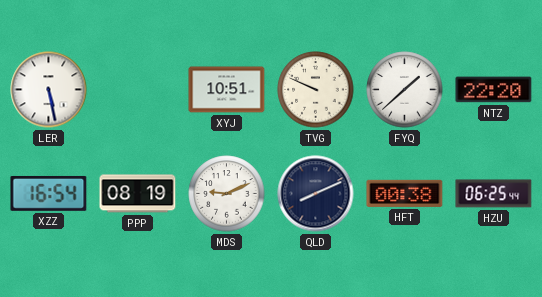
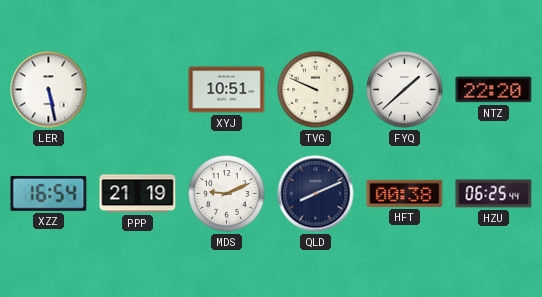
PPP: 08:19 -> 21:19 (138, 194)
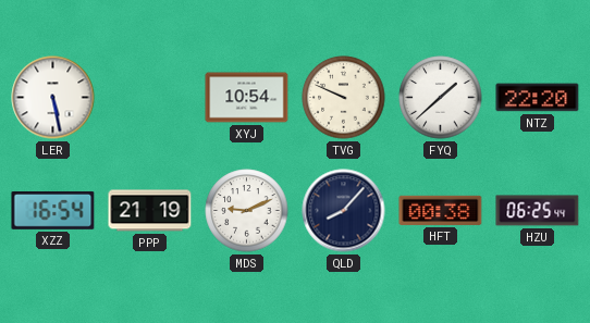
XYJ: 10:51 -> 10:54 (247, 98)
QLD: 8:11 -> 8:07 (344, 211)
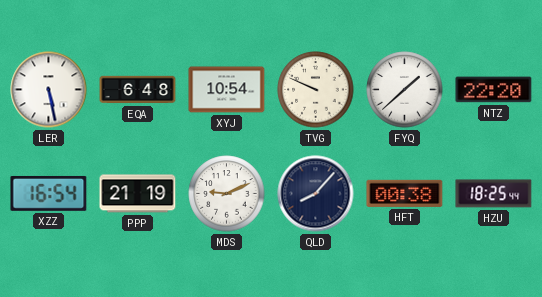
EQA: none -> 6:48 (138, 90)
HZU: 06:25 -> 18:25 (494, 194)
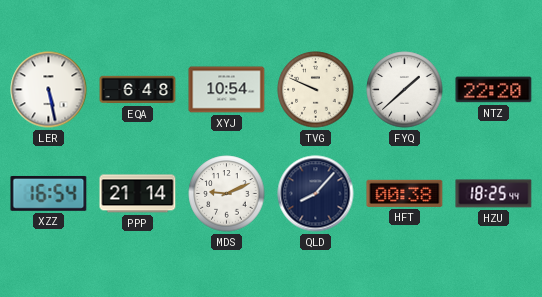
PPP: 21:19 -> 21:14 (138, 194)
